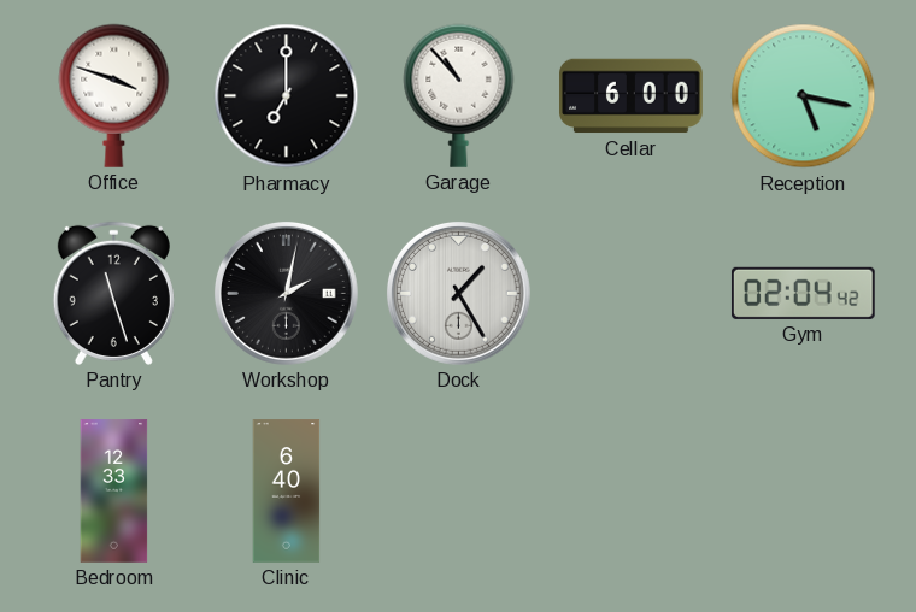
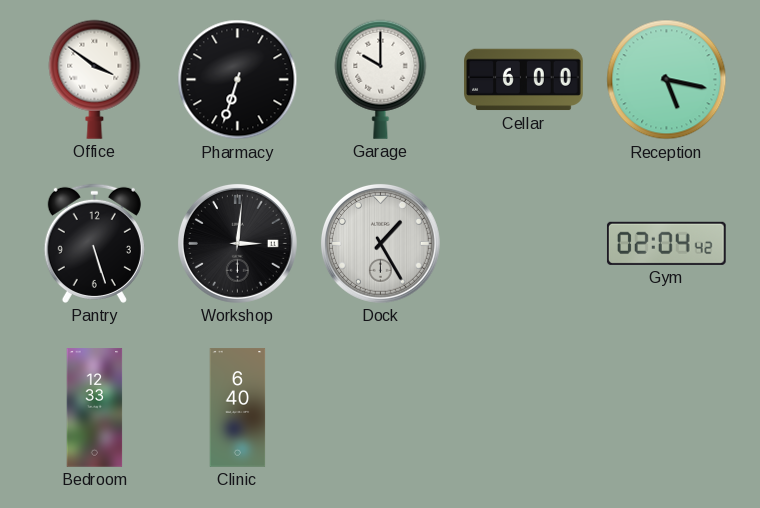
Office: 3:48 -> 3:51 (95, 79)
Pharmacy: 7:00 -> 6:33 (238, 80)
Garage: 10:53 -> 10:00 (381, 79)
Pantry: 11:27 -> 5:27 (94, 243)
Workshop: 2:02 -> 3:01 (237, 243)
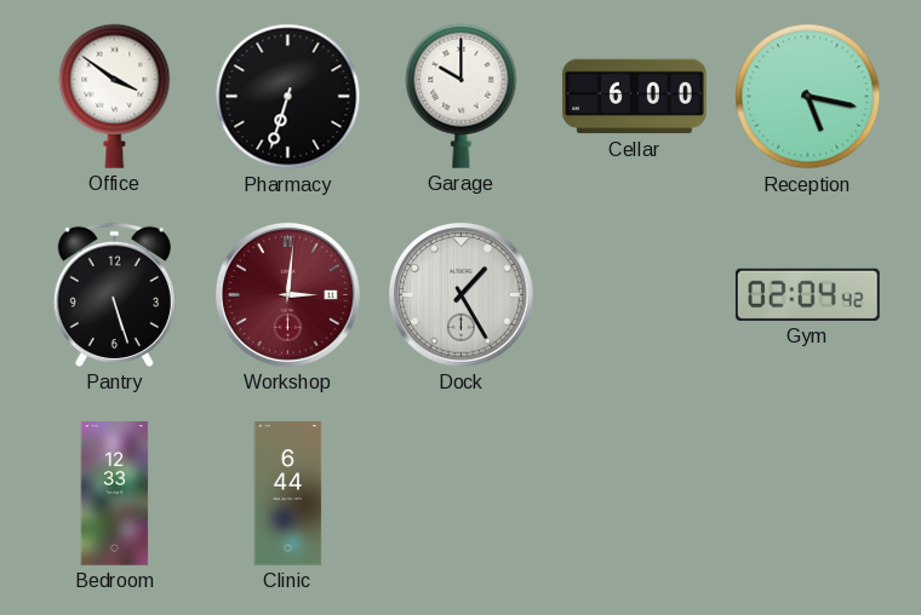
Workshop dial: black -> burgundy (287, 294)
Clinic: 6:40 -> 6:44 (288, 494)
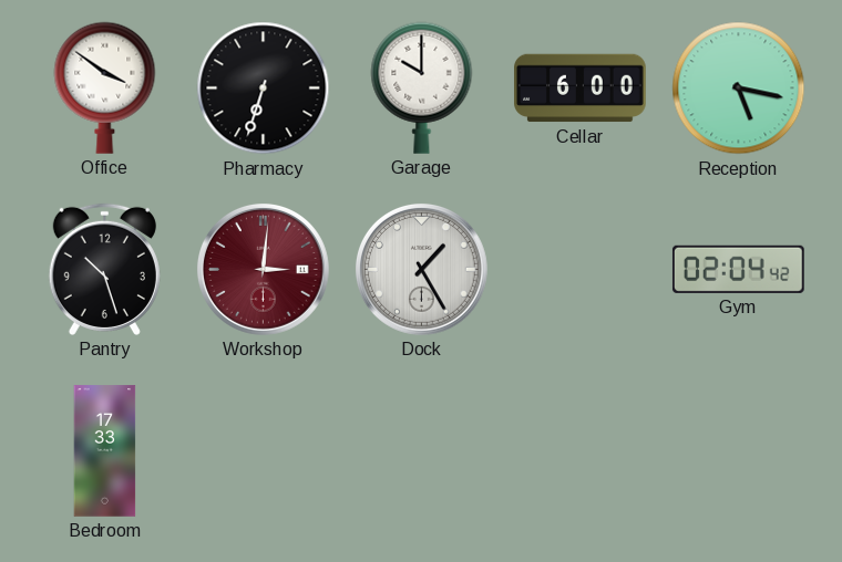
Pantry: 5:27 -> 10:27 (104, 269)
Bedroom: 12:33 -> 17:33 (105, 451)
Clinic: 6:44 -> none (288, 494)
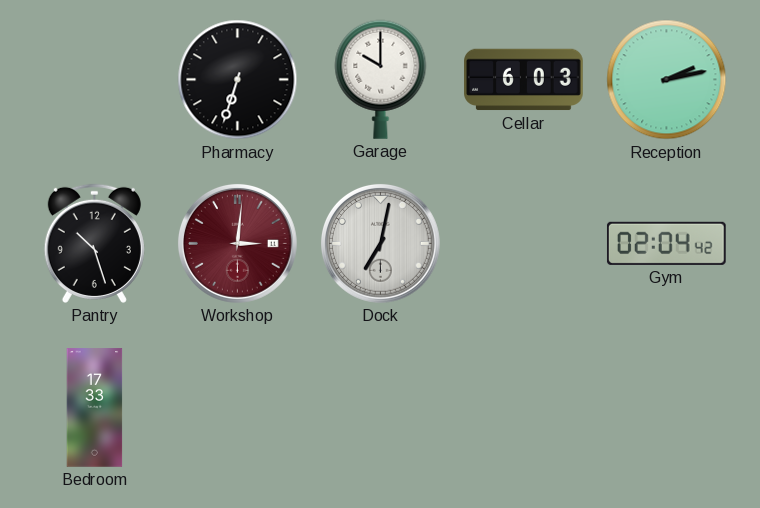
Office: 3:51 -> none (105, 87)
Cellar: 6:00 -> 6:03 (524, 80)
Reception: 5:17 -> 2:13 (667, 80)
Dock: 1:25 -> 7:02 (380, 243)
